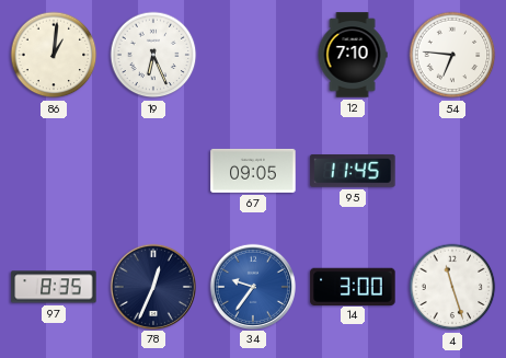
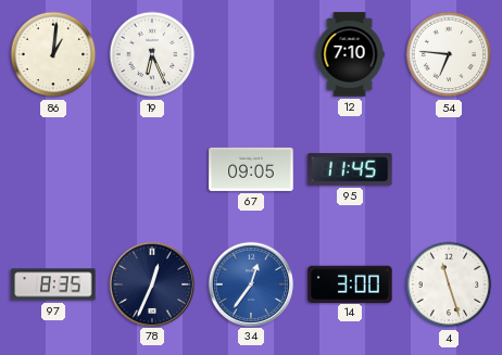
34: 9:36 -> 12:36 (250, 283)
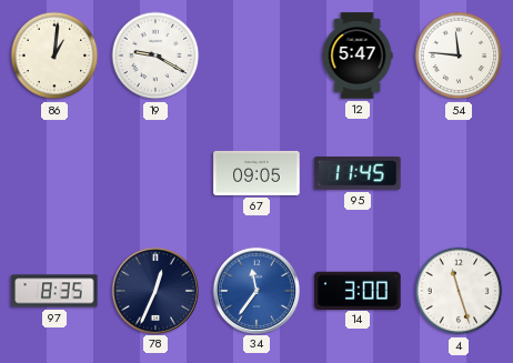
19: 6:26 -> 9:20 (155, 56)
12: 7:10 -> 5:47 (358, 56)
54: 6:46 -> 11:46 (459, 56)
34: 12:36 -> 11:36 (255, 290)
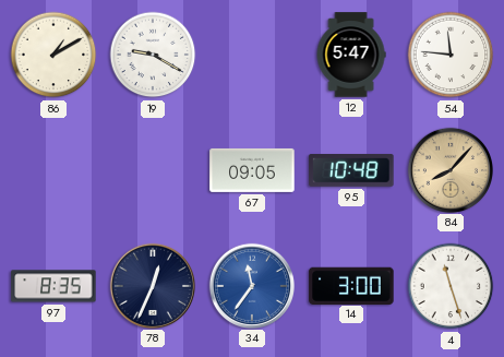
86: 1:01 -> 1:10 (53, 55)
95: 11:45 -> 10:48 (351, 170)
84: none -> 8:07 (449, 169)
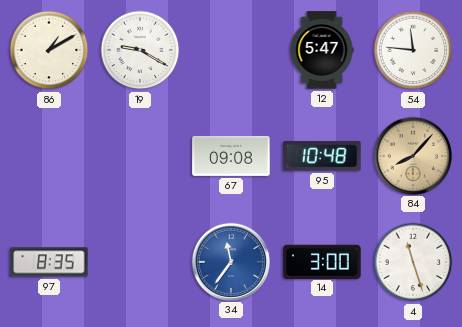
67: 09:05 -> 09:08 (231, 156)
78: 12:34 -> none (152, 285)
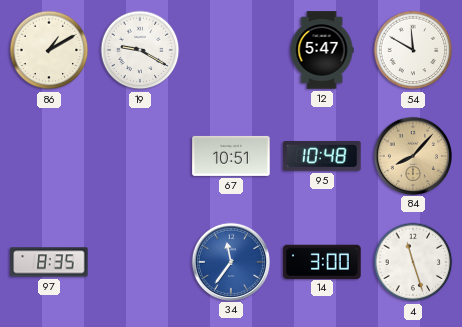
54: 11:46 -> 11:50 (413, 50)
67: 09:08 -> 10:51 (231, 156)
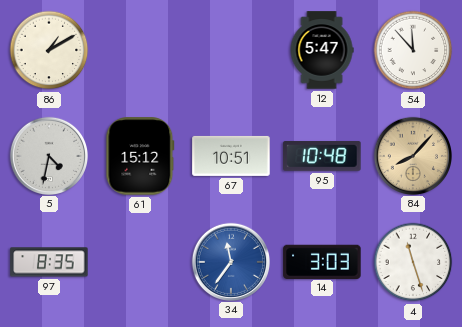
19: 9:20 -> none (140, 50)
54: 11:50 -> 11:53 (413, 50)
5: none -> 4:32 (48, 155)
61: none -> 15:12 (140, 156)
14: 3:00 -> 3:03 (322, 261)
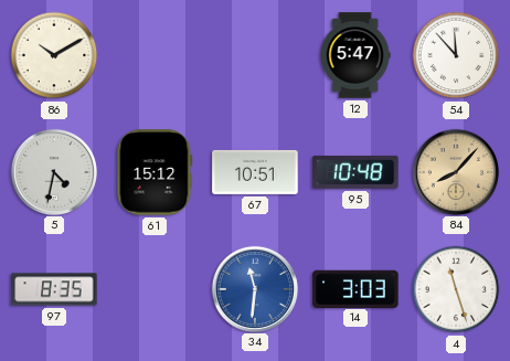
86: 1:10 -> 10:10 (54, 55)
34: 11:36 -> 11:31 (254, 288)
